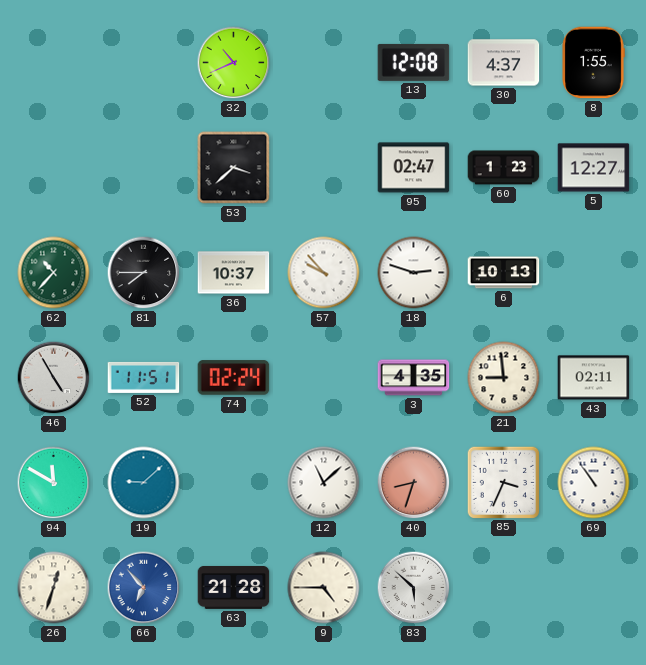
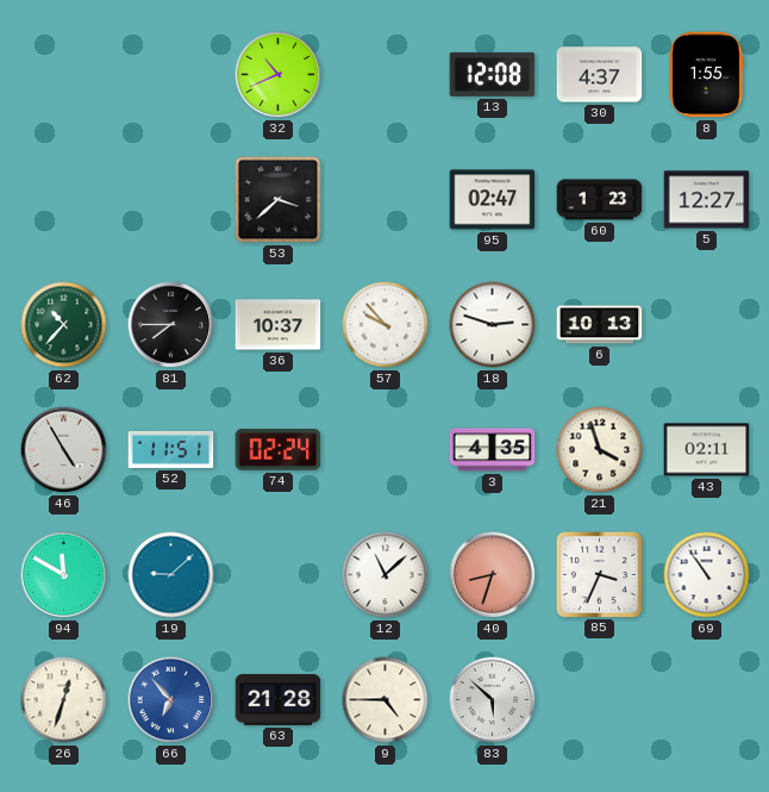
21: 8:59 -> 3:57 (600, 450)
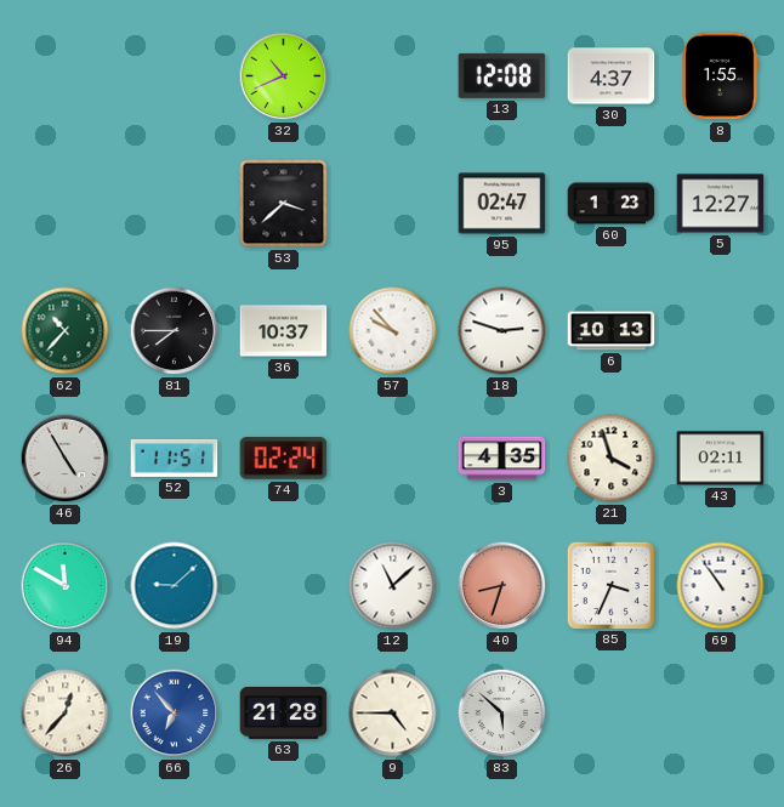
26: 12:33 -> 12:37 (66, 714)
